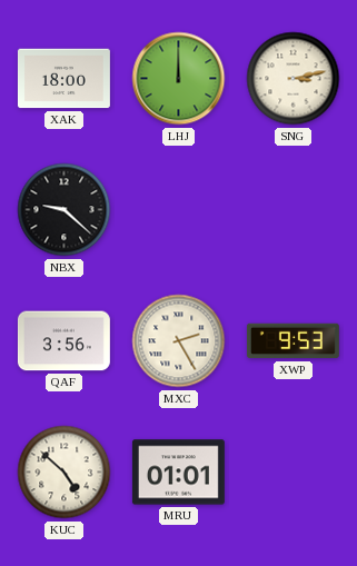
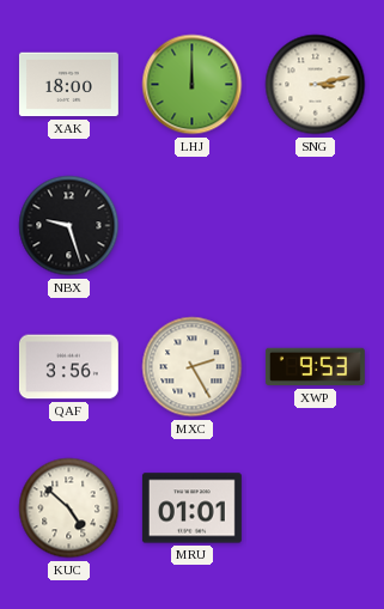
NBX: 9:22 -> 9:27 (69, 226)
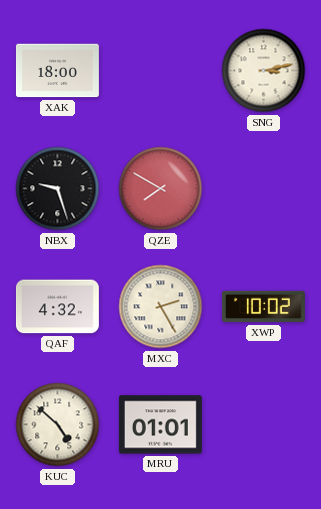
LHJ: 12:00 -> none (193, 85)
QZE: none -> 7:50 (161, 189)
QAF: 3:56 -> 4:32 (57, 307)
XWP: 9:53 -> 10:02 (263, 307)
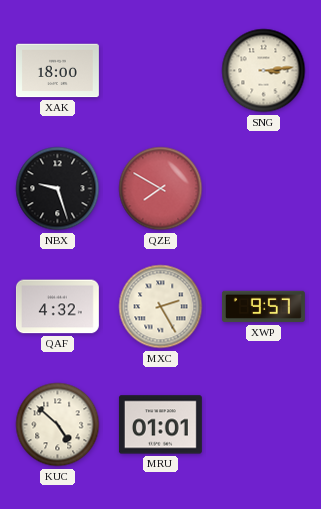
SNG: 3:13 -> 3:14 (264, 71)
XWP: 10:02 -> 9:57 (263, 307)
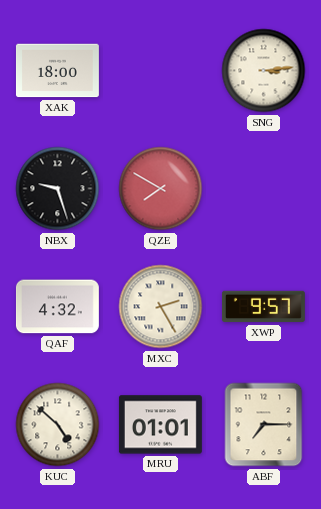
ABF: none -> 7:15 (264, 425)
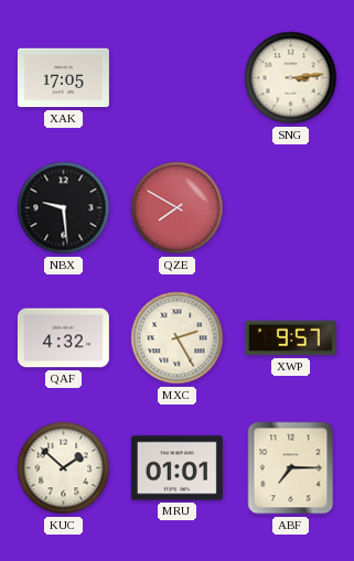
XAK: 18:00 -> 17:05 (63, 78)
NBX: 9:27 -> 9:29 (64, 208)
KUC: 4:52 -> 1:52 (64, 468)
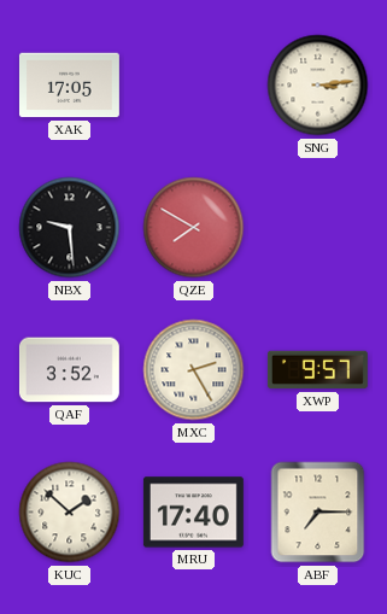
QAF: 4:32 -> 3:52 (69, 370)
MRU: 01:01 -> 17:40 (193, 513)
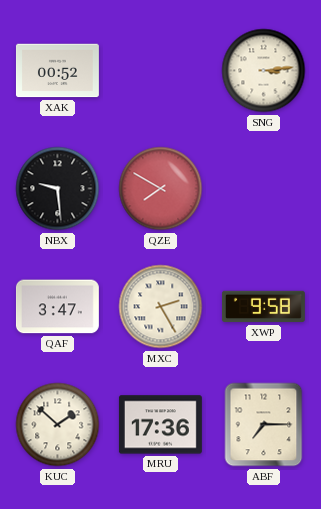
XAK: 17:05 -> 00:52 (57, 71)
QAF: 3:52 -> 3:47 (57, 307)
XWP: 9:57 -> 9:58 (263, 307)
MRU: 17:40 -> 17:36 (160, 425)
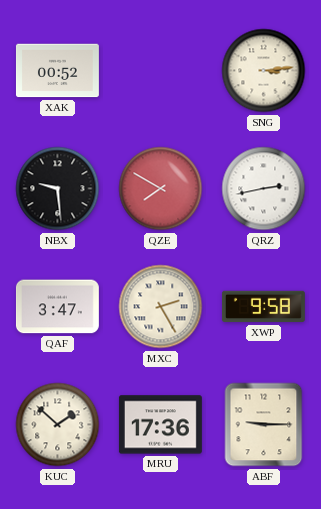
QRZ: none -> 2:43 (264, 189)
ABF: 7:15 -> 9:15 (264, 425)
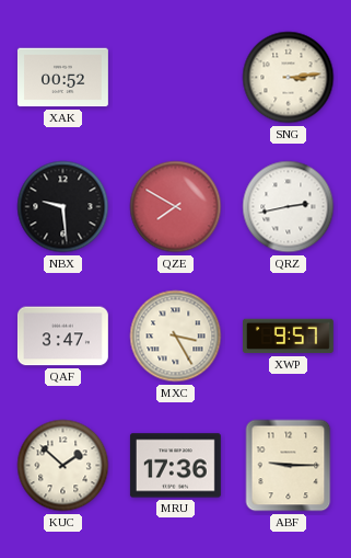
MXC: 2:25 -> 3:25 (176, 337)
XWP: 9:58 -> 9:57 (288, 337)
